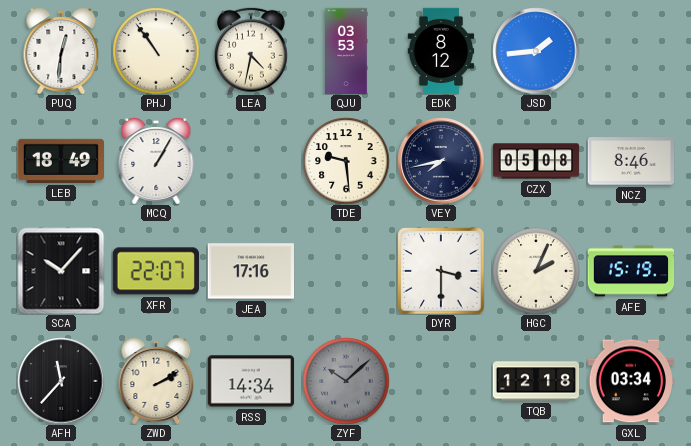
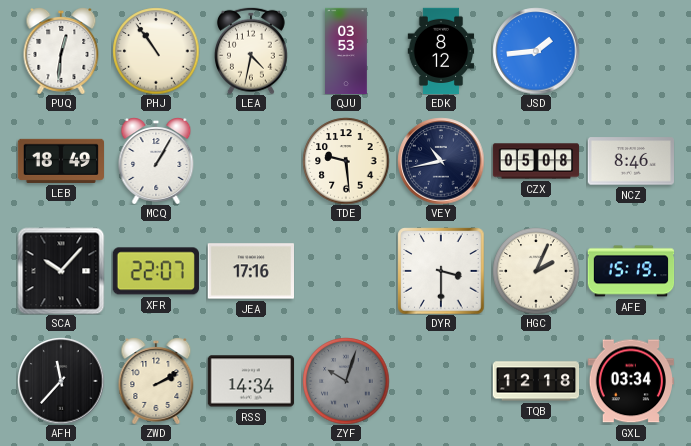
VEY: 7:43 -> 10:43 (441, 161)
ZYF: 10:08 -> 10:03 (346, 381)
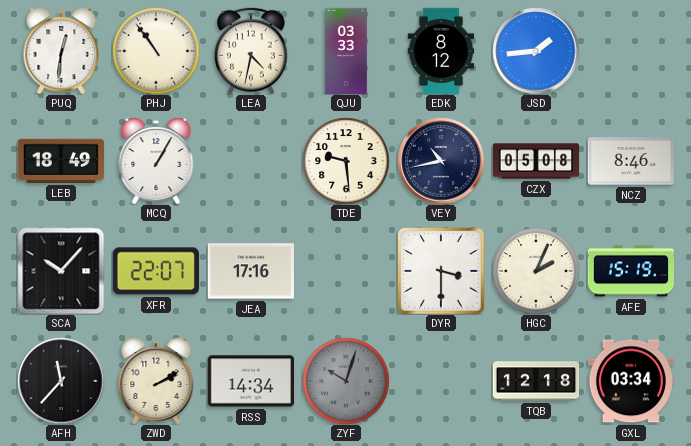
QJU: 03:53 -> 03:33 (347, 51)
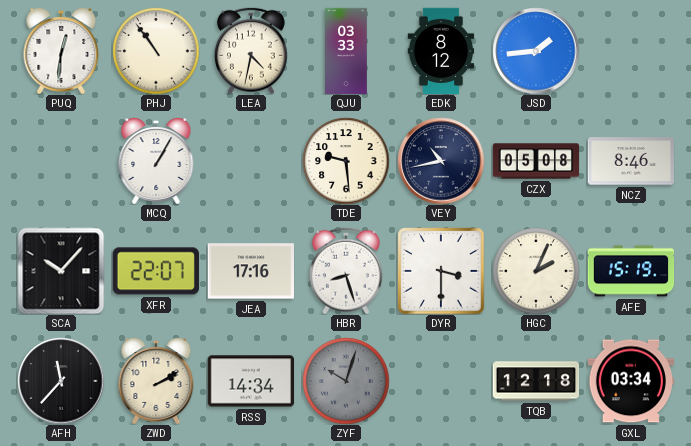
LEB: 18:49 -> none (60, 161)
HBR: none -> 8:27 (346, 271)
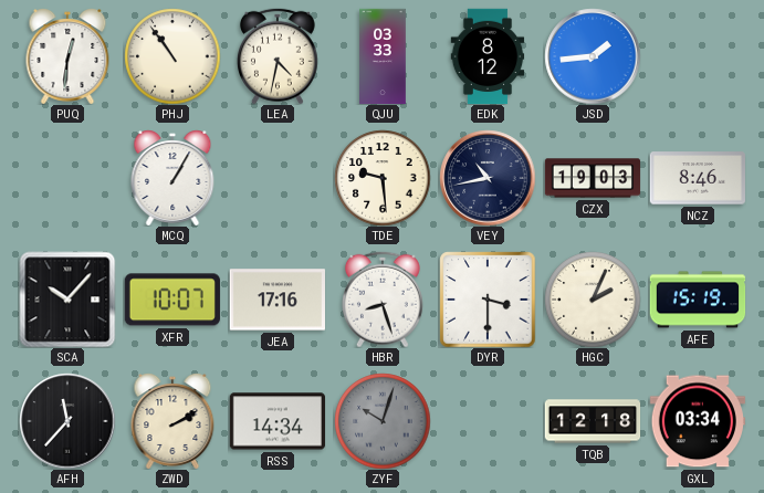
CZX: 05:08 -> 19:03 (593, 178)
XFR: 22:07 -> 10:07 (172, 300)
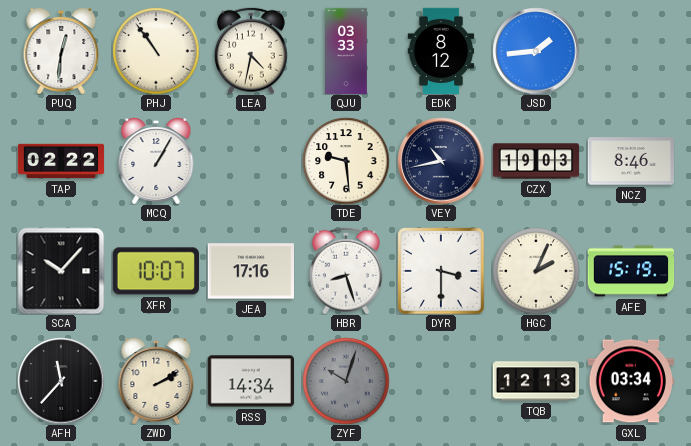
TAP: none -> 02:22 (61, 161)
TQB: 12:18 -> 12:13 (536, 381)
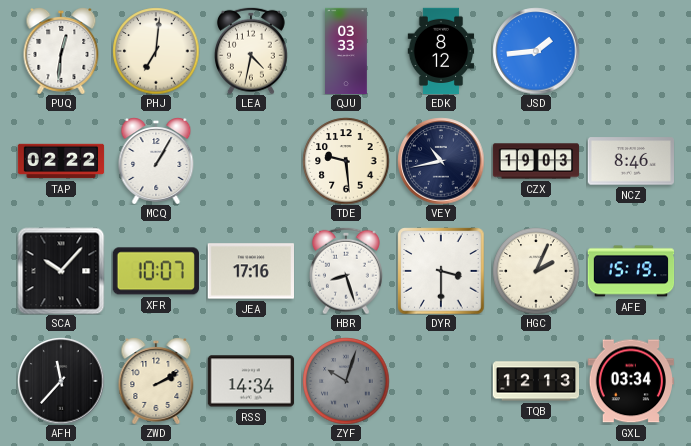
PHJ: 10:54 -> 7:01 (156, 51)
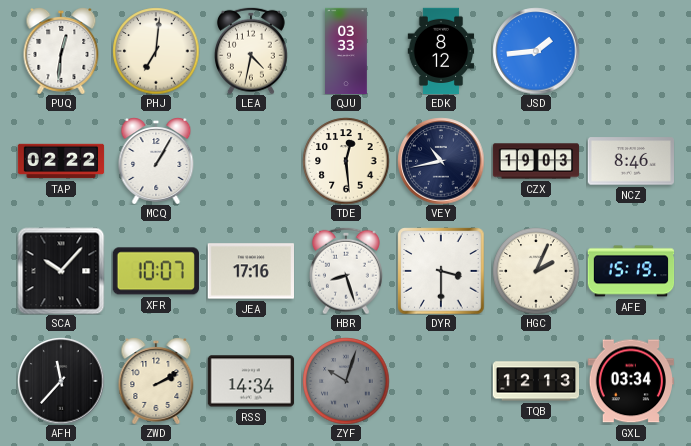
TDE: 9:29 -> 12:29 (346, 161)
